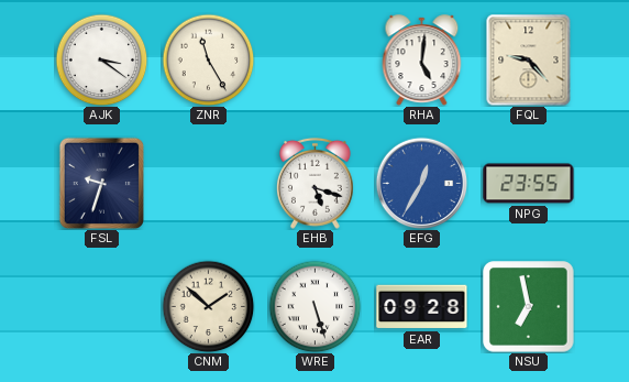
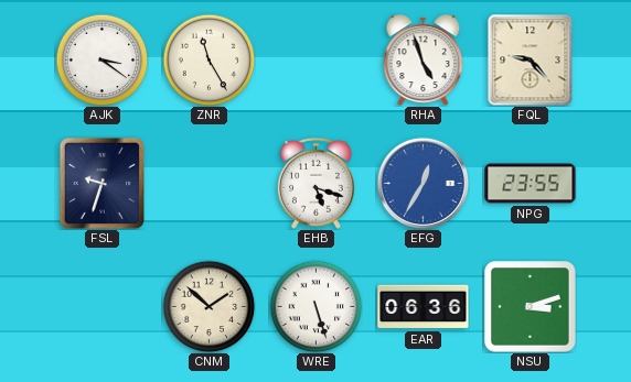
RHA: 5:01 -> 4:57 (424, 61)
EAR: 09:28 -> 06:36 (424, 307)
NSU: 6:58 -> 3:12 (531, 307)
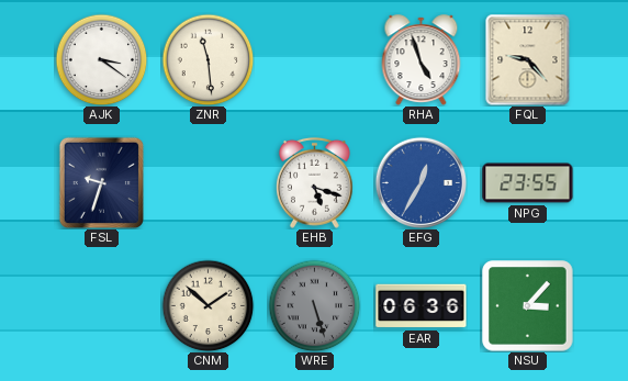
ZNR: 11:25 -> 11:29 (208, 59)
WRE dial: white -> grey (314, 305)
NSU: 3:12 -> 3:07 (528, 306)
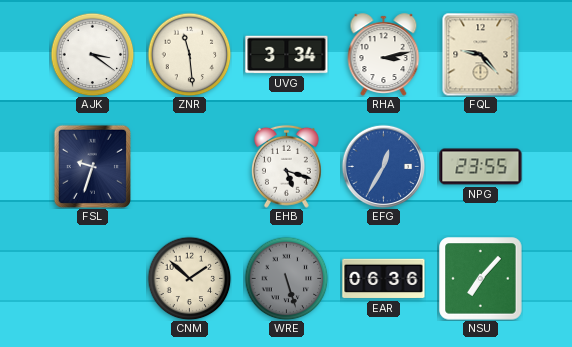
UVG: none -> 3:34 (287, 55)
RHA: 4:57 -> 3:13 (384, 55)
NSU: 3:07 -> 7:07 (481, 279)
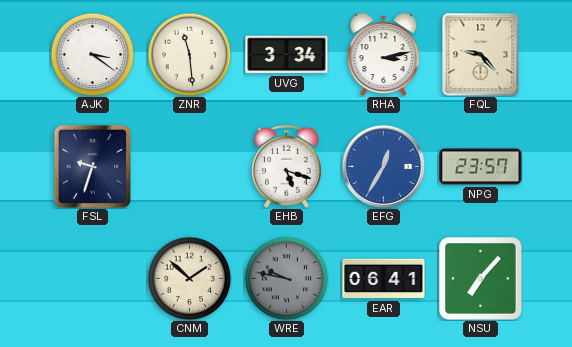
NPG: 23:55 -> 23:57 (481, 167)
WRE: 5:27 -> 9:47 (286, 278)
EAR: 06:36 -> 06:41 (384, 279)
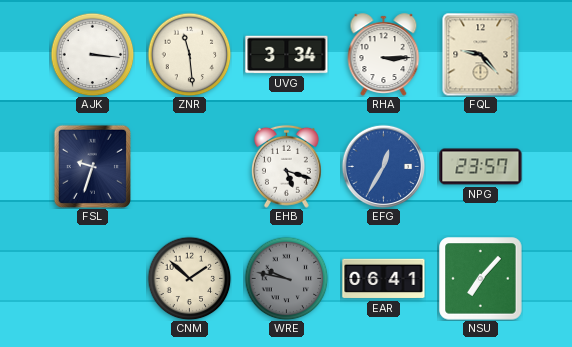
AJK: 3:21 -> 3:16 (92, 54)
RHA: 3:13 -> 3:15 (384, 55)
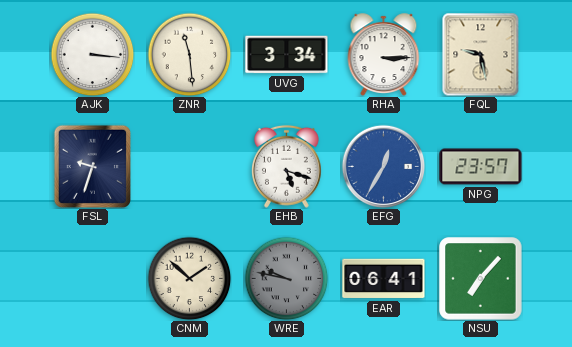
FQL: 9:23 -> 9:28 (481, 54)
